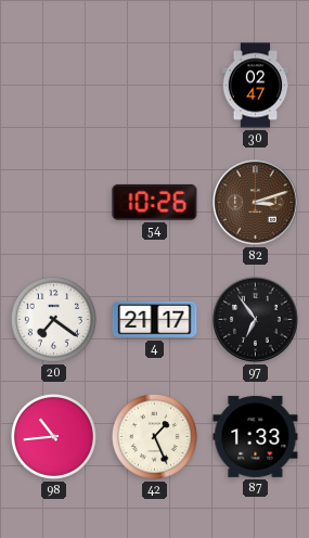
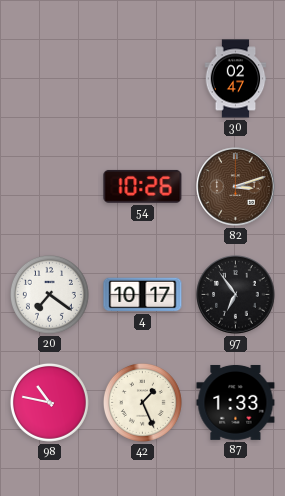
4: 21:17 -> 10:17 (143, 295)
98: 10:44 -> 10:47 (49, 402)
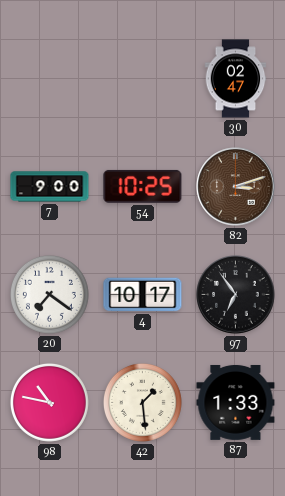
7: none -> 9:00 (50, 187)
54: 10:26 -> 10:25 (143, 186)
42: 1:26 -> 1:29 (142, 402)
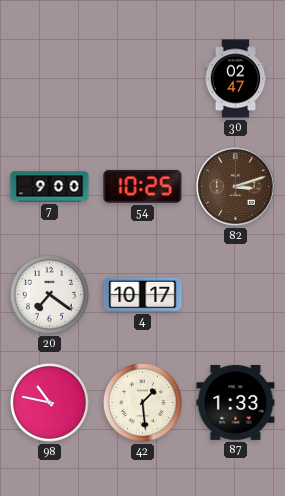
97: 6:54 -> none (236, 295)
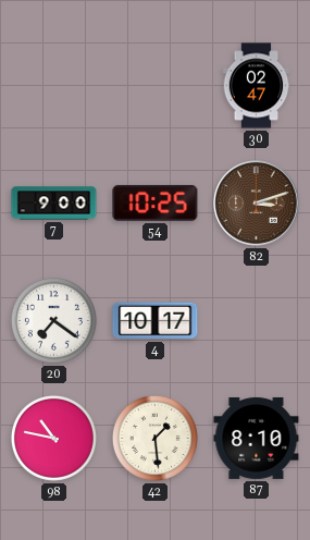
87: 1:33 -> 8:10 (257, 438)
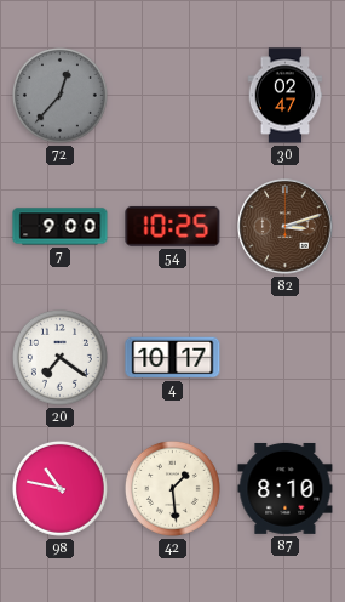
72: none -> 12:37 (59, 95)
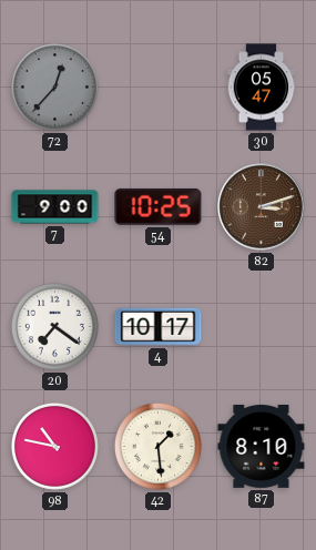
30: 02:47 -> 05:47 (262, 88)
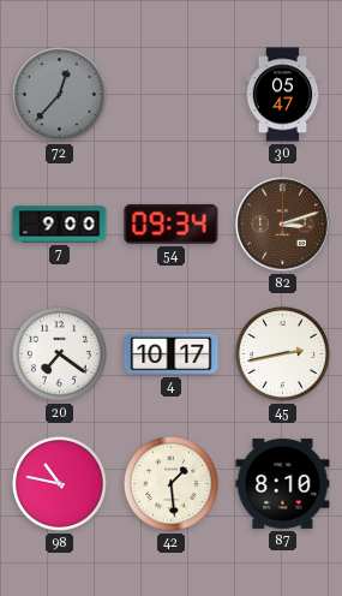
54: 10:25 -> 09:34 (172, 223)
45: none -> 2:43 (282, 353)
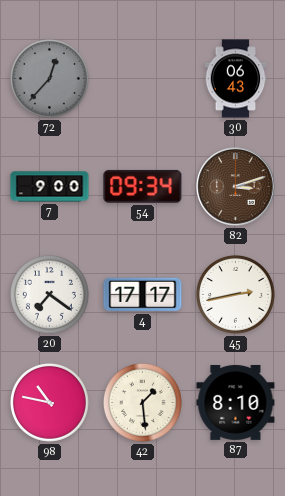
30: 05:47 -> 06:43 (236, 79)
4: 10:17 -> 17:17 (143, 295)
